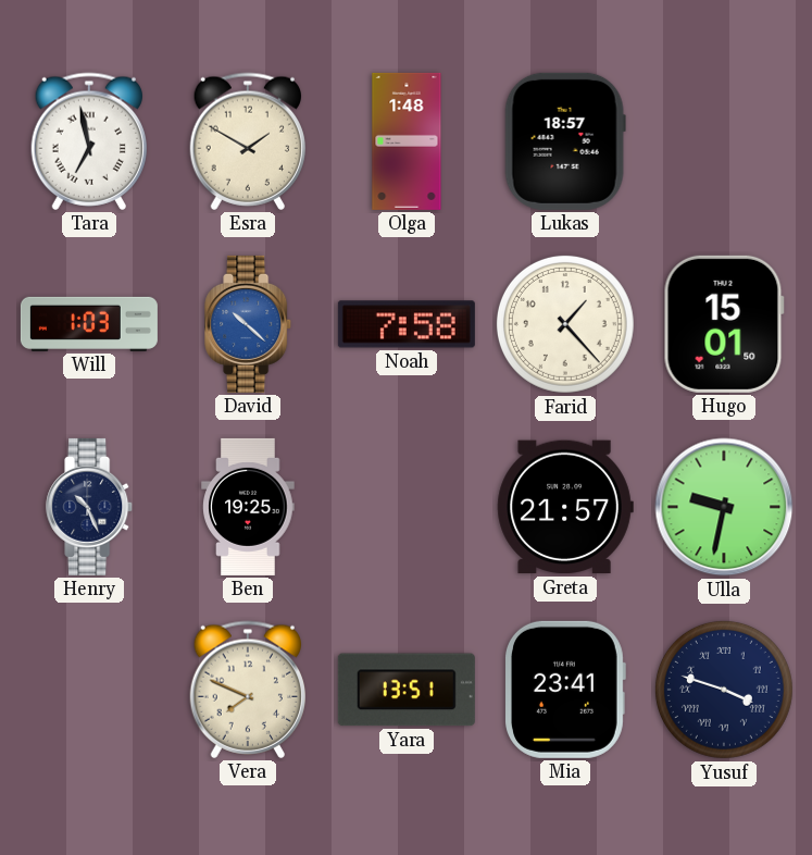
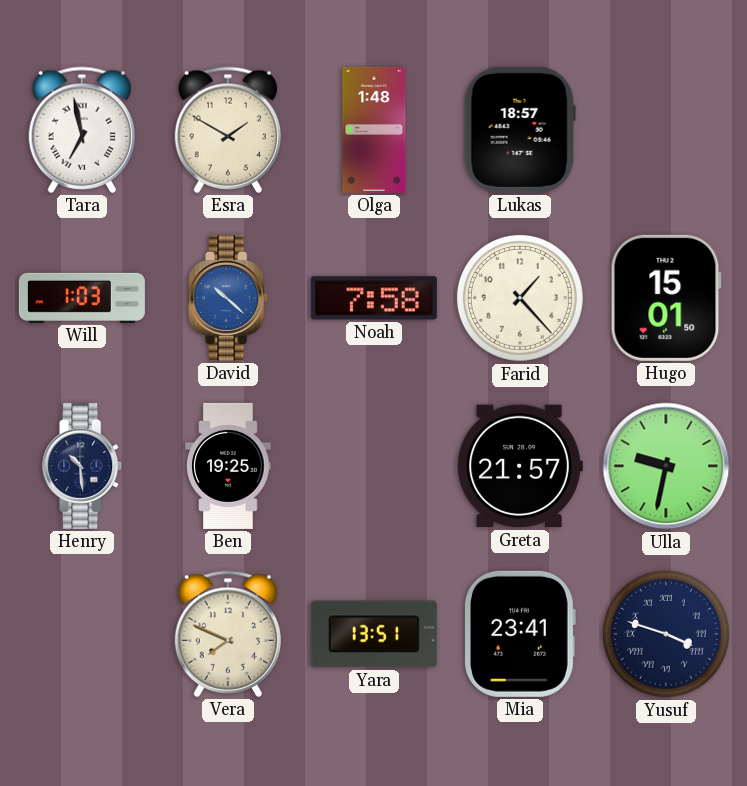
Henry: 10:26 -> 10:29 (83, 466)
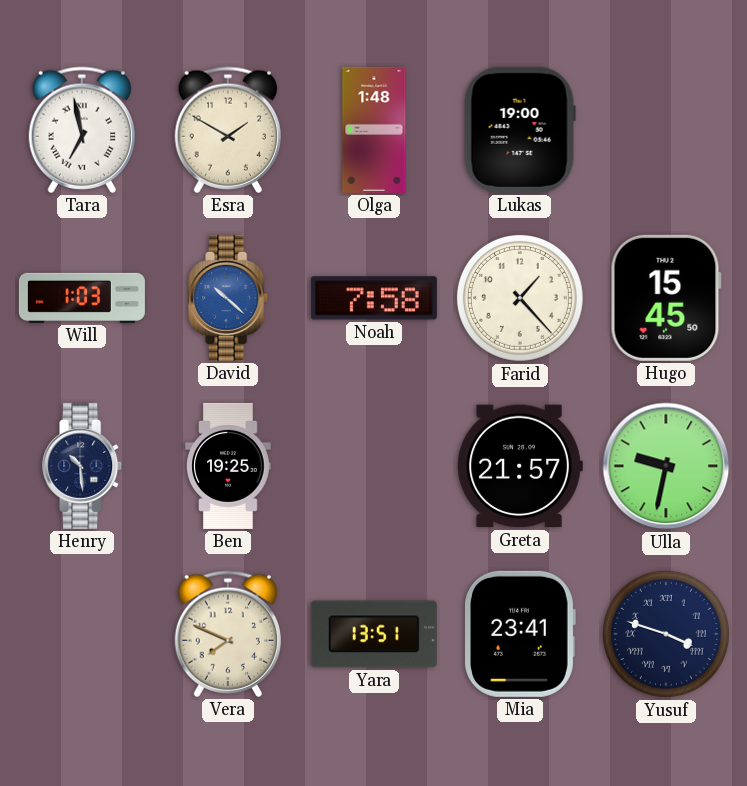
Lukas: 18:57 -> 19:00 (520, 130)
Hugo: 15:01 -> 15:45 (666, 298)
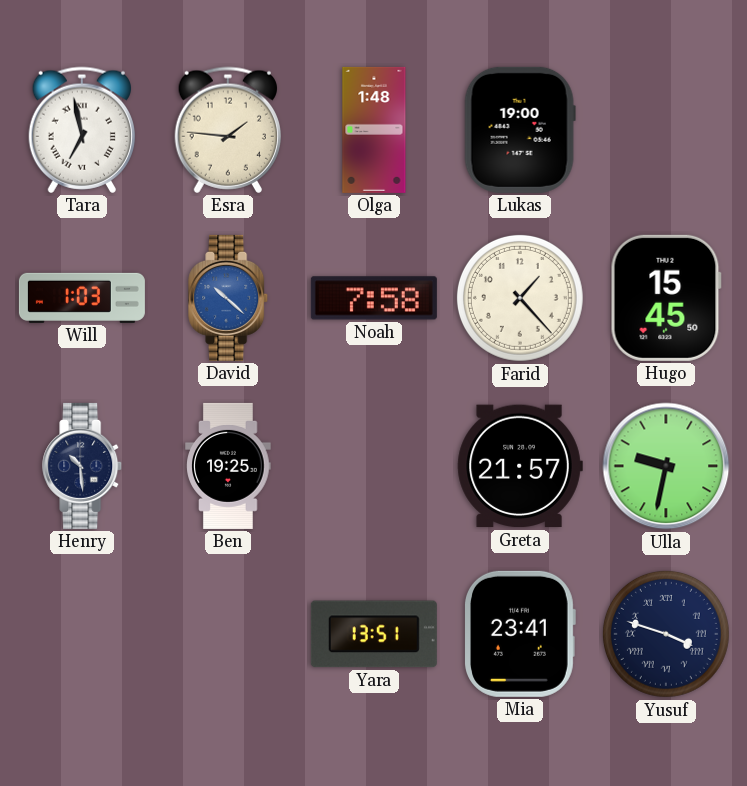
Esra: 1:50 -> 1:46 (227, 130)
Vera: 7:49 -> none (227, 634)
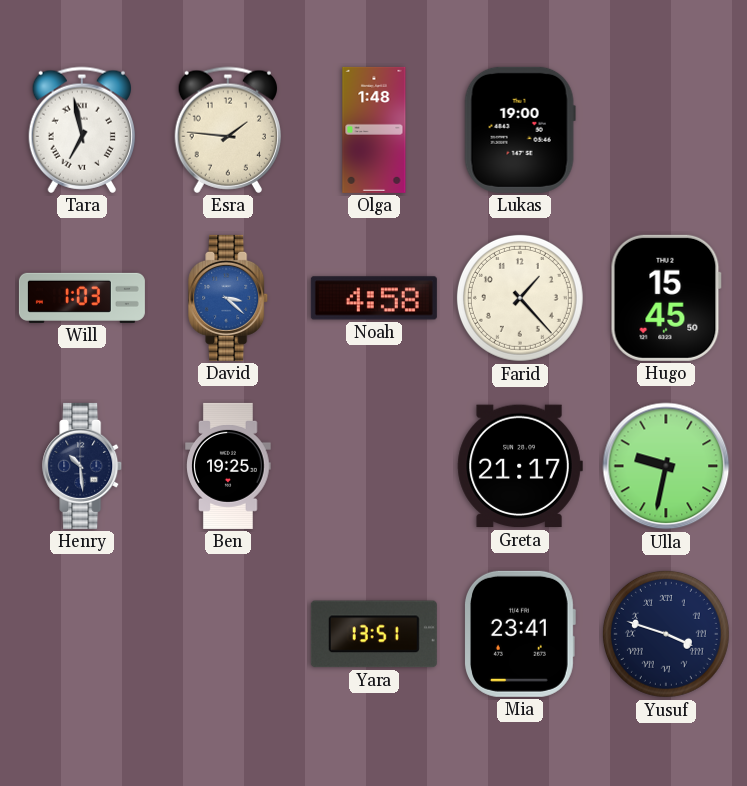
David: 10:22 -> 3:22 (229, 298)
Noah: 7:58 -> 4:58 (374, 298)
Greta: 21:57 -> 21:17 (520, 466)
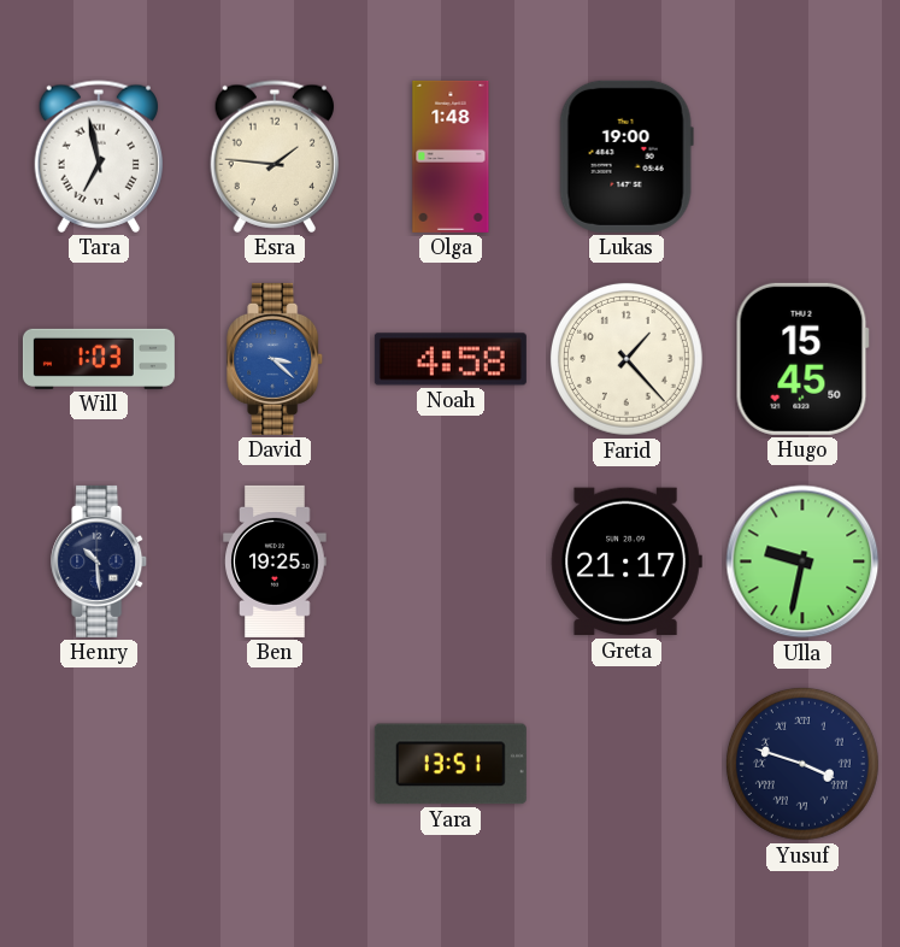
Mia: 23:41 -> none (520, 634)
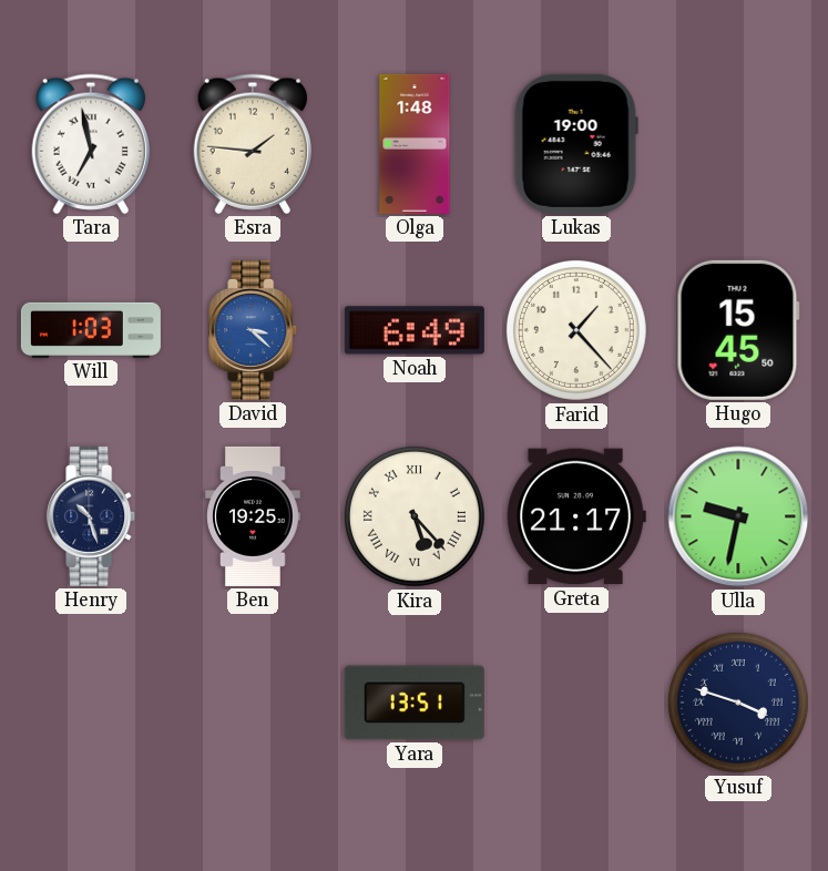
Noah: 4:58 -> 6:49 (415, 330)
Henry: 10:29 -> 10:27 (92, 516)
Kira: none -> 5:23 (415, 516)
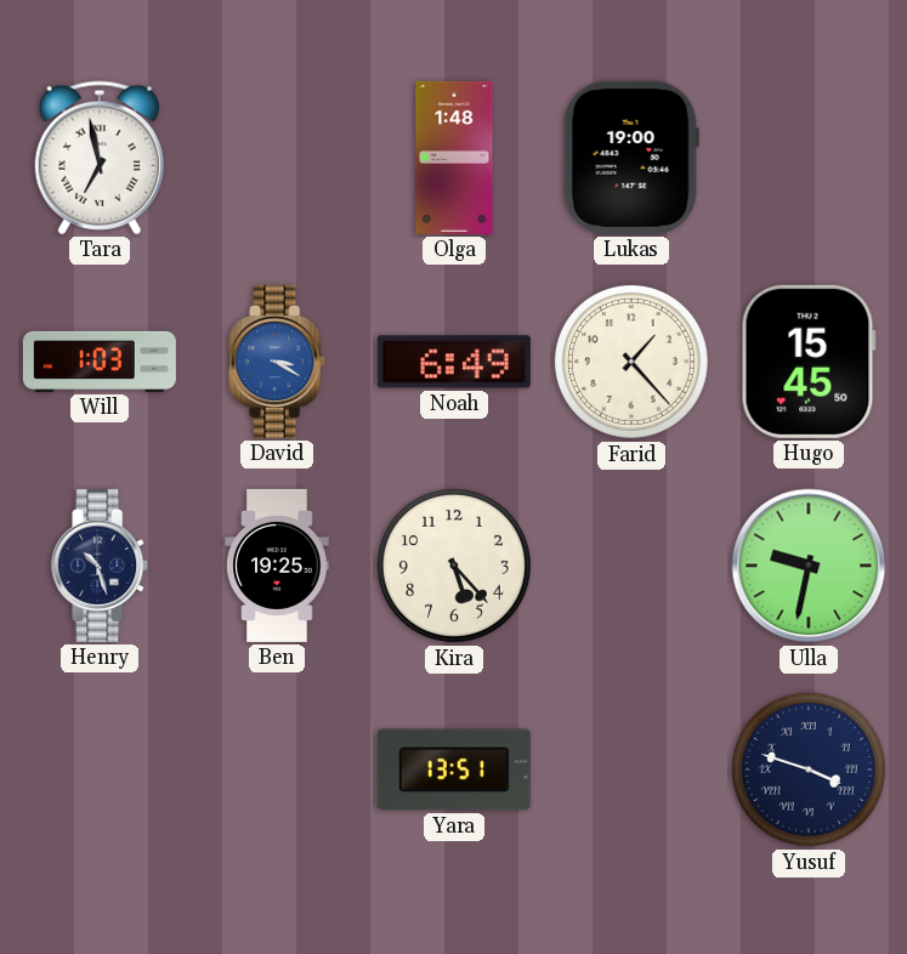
Esra: 1:46 -> none (252, 144)
David: 3:22 -> 3:20 (278, 362)
Kira numerals: Roman -> Arabic (454, 566)
Greta: 21:17 -> none (576, 516)
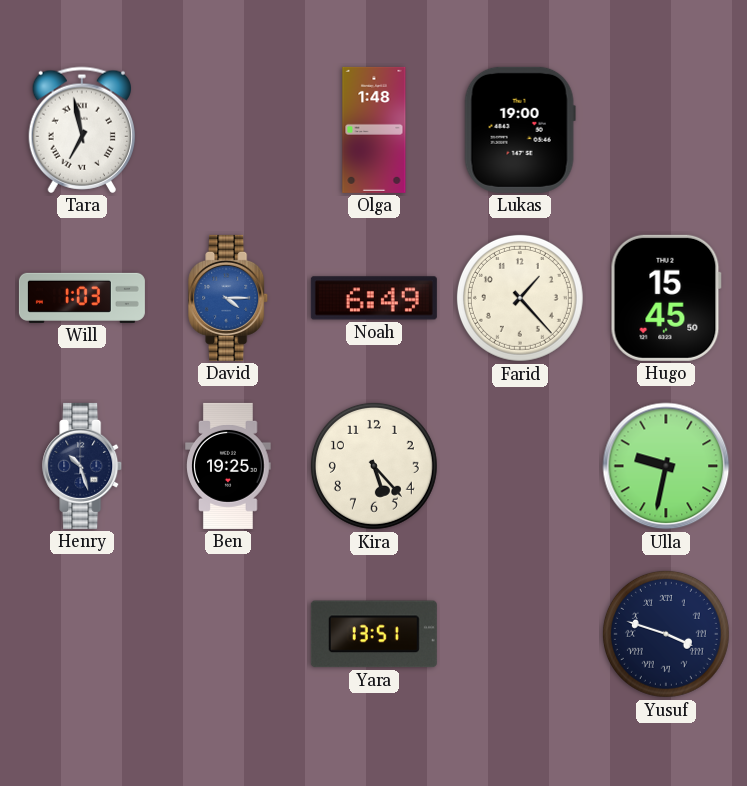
David: 3:20 -> 4:15 (229, 298)
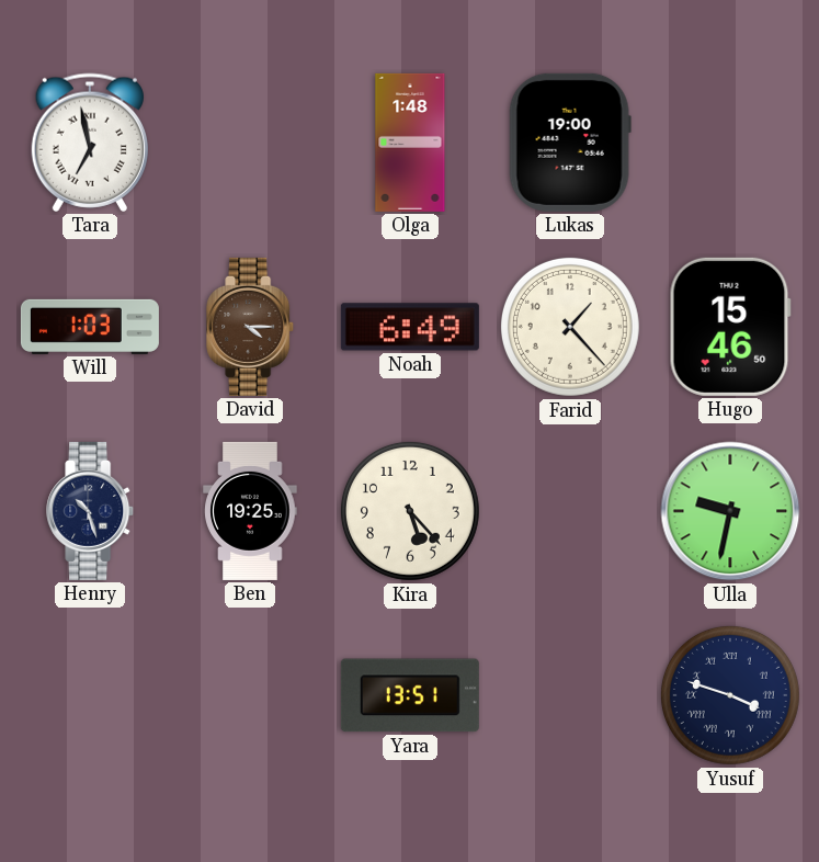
David dial: blue -> brown (251, 327)
Hugo: 15:45 -> 15:46 (730, 327)
